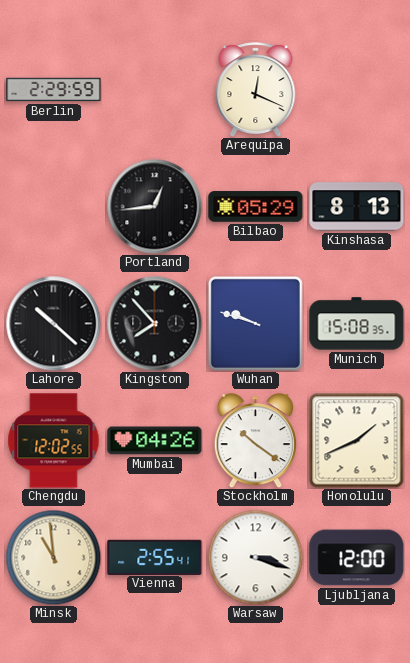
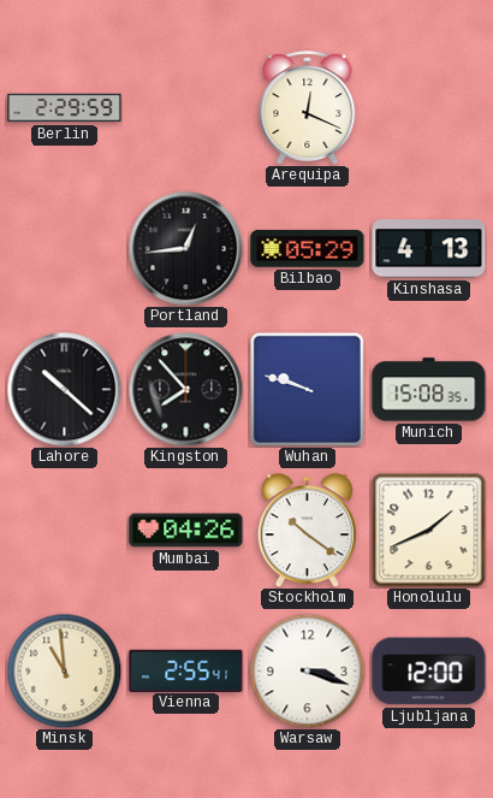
Kinshasa: 8:13 -> 4:13 (429, 249)
Chengdu: 12:02 -> none (54, 441)
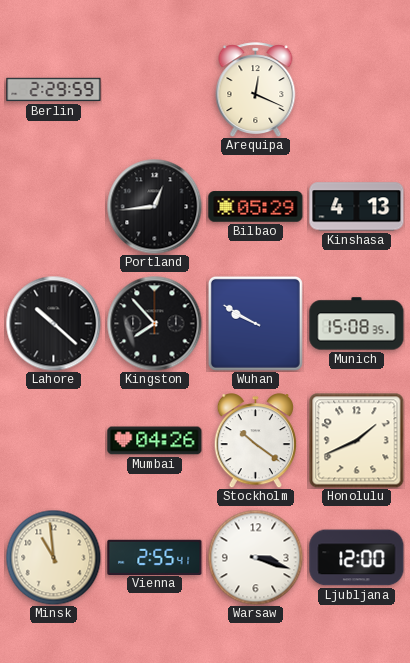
Wuhan: 9:48 -> 9:50 (255, 323)
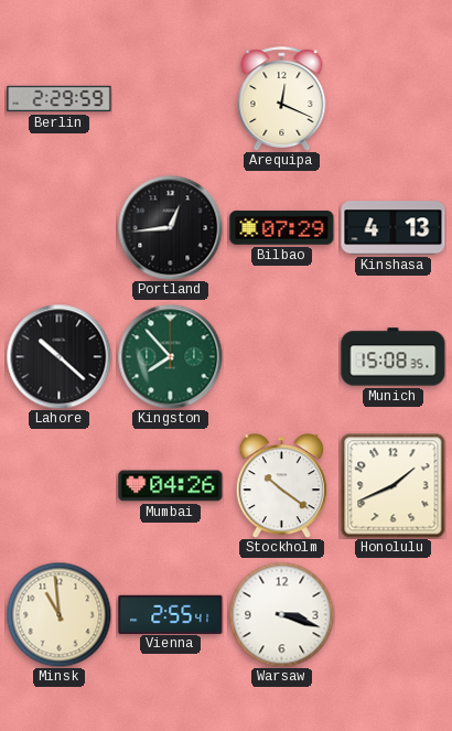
Bilbao: 05:29 -> 07:29 (282, 228)
Kingston dial: black -> green (170, 356)
Wuhan: 9:50 -> none (255, 323)
Ljubljana: 12:00 -> none (357, 558)
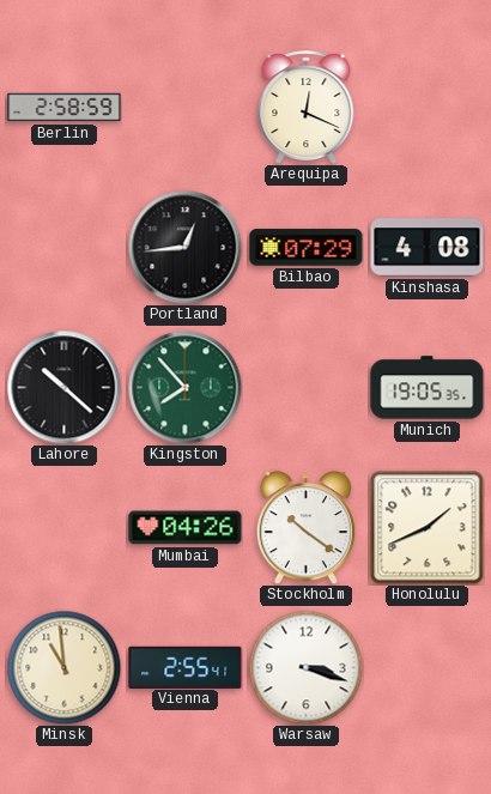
Berlin: 2:29 -> 2:58 (65, 108)
Kinshasa: 4:13 -> 4:08 (428, 248)
Munich: 15:08 -> 19:05 (428, 388)
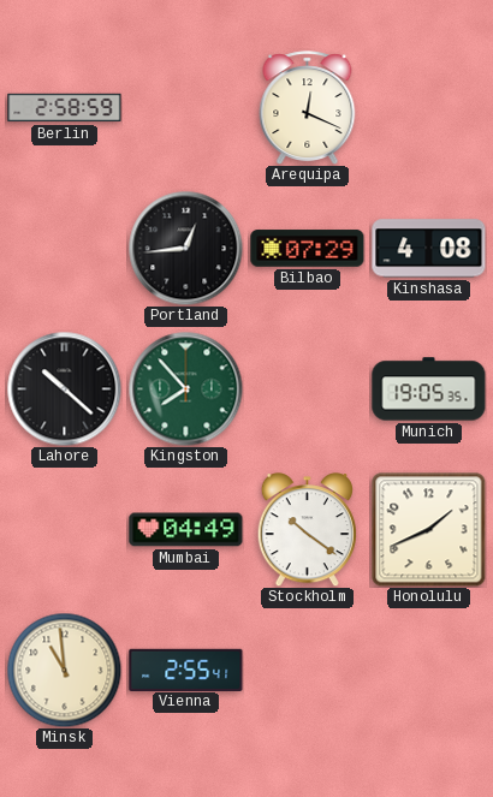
Mumbai: 04:26 -> 04:49 (186, 530)
Warsaw: 3:18 -> none (305, 667)
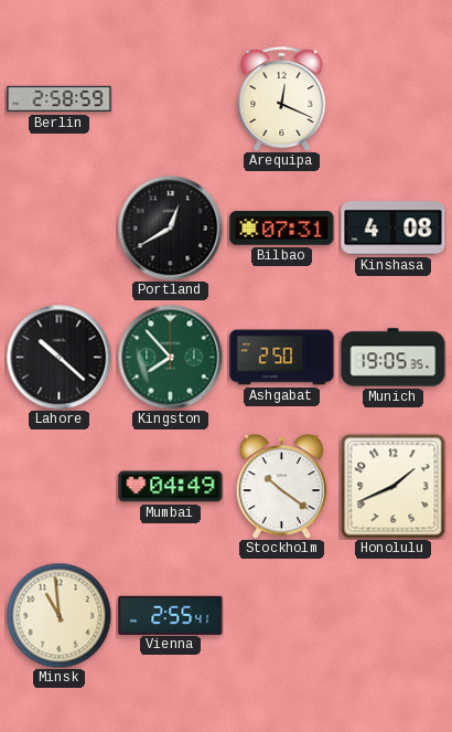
Portland: 12:44 -> 12:40 (170, 227)
Bilbao: 07:29 -> 07:31 (282, 229)
Ashgabat: none -> 2:50 (282, 358)
